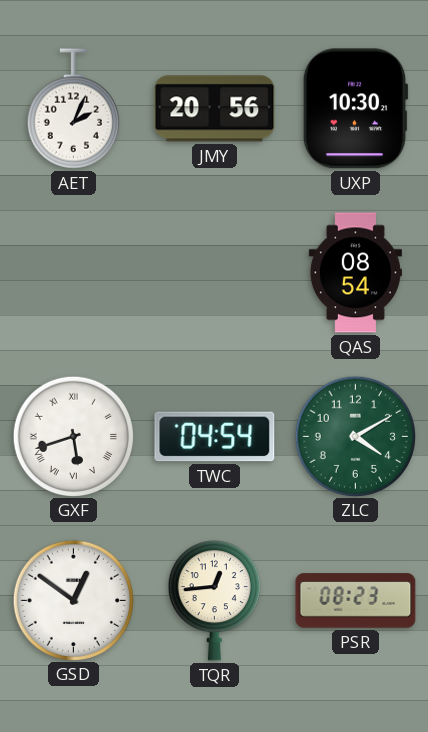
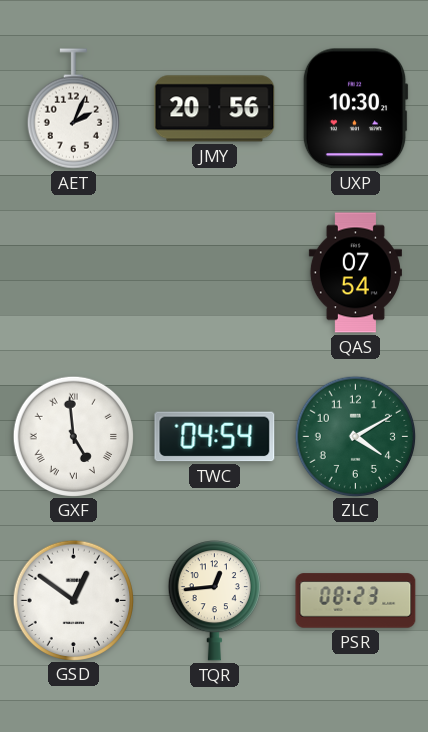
QAS: 08:54 -> 07:54 (355, 273)
GXF: 5:42 -> 4:59 (73, 436)
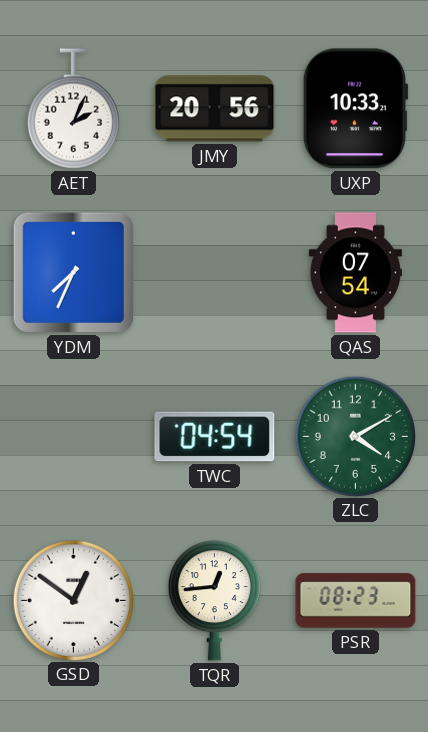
UXP: 10:30 -> 10:33 (355, 109)
YDM: none -> 7:34 (73, 272)
GXF: 4:59 -> none (73, 436)
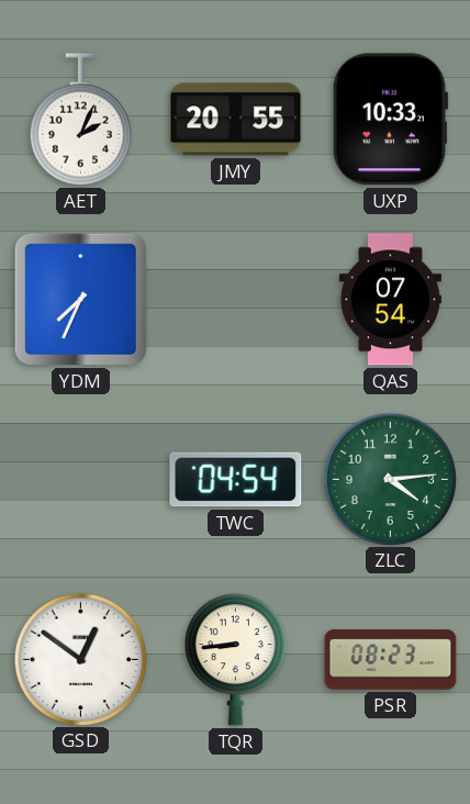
JMY: 20:56 -> 20:55 (236, 120)
ZLC: 4:10 -> 4:14 (390, 479)
TQR: 12:44 -> 8:44 (235, 660)
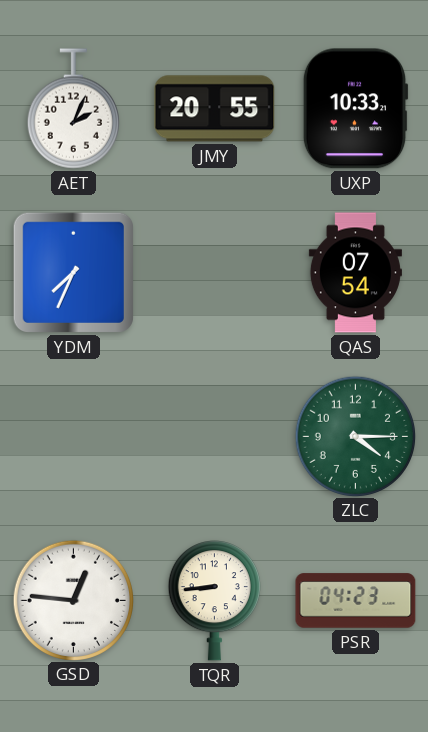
TWC: 04:54 -> none (236, 480)
ZLC: 4:14 -> 4:15 (355, 436)
GSD: 12:51 -> 12:46 (73, 600)
PSR: 08:23 -> 04:23 (356, 601)
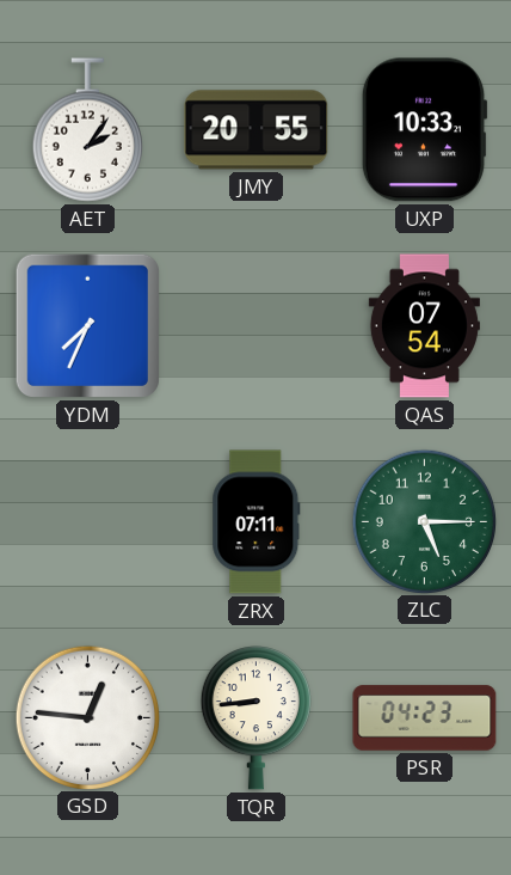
AET: 2:04 -> 2:06 (87, 130)
ZRX: none -> 07:11 (257, 522)
ZLC: 4:15 -> 5:15 (424, 521)
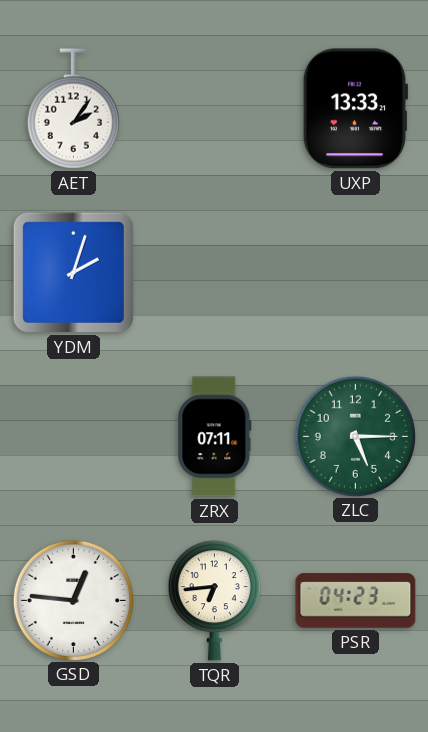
JMY: 20:55 -> none (257, 130)
UXP: 10:33 -> 13:33 (355, 109)
YDM: 7:34 -> 2:03 (73, 272)
QAS: 07:54 -> none (424, 326)
TQR: 8:44 -> 6:44 (214, 601)
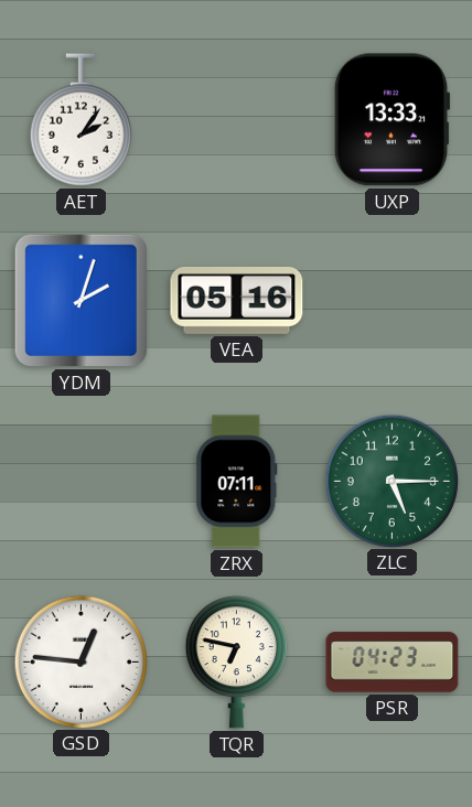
VEA: none -> 05:16 (237, 300)
TQR: 6:44 -> 6:47 (236, 663)
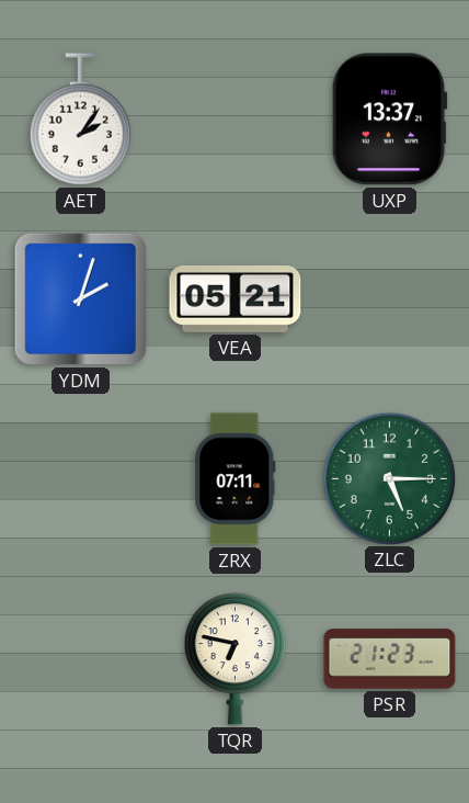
UXP: 13:33 -> 13:37 (389, 120)
VEA: 05:16 -> 05:21 (236, 298)
GSD: 12:46 -> none (81, 661)
PSR: 04:23 -> 21:23 (390, 659)
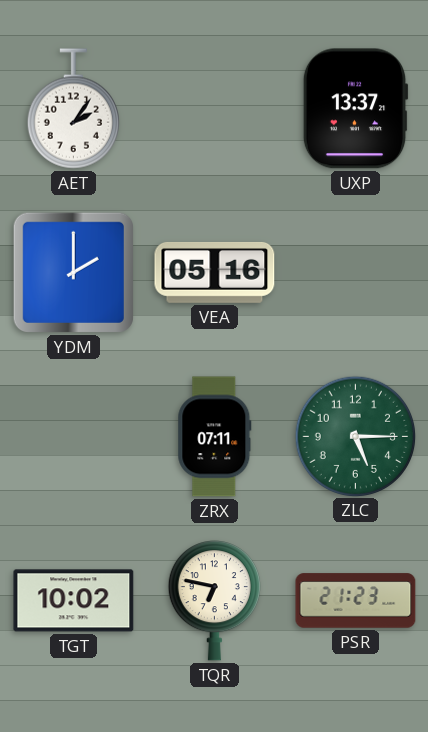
YDM: 2:03 -> 2:00 (73, 272)
VEA: 05:21 -> 05:16 (215, 272)
TGT: none -> 10:02 (74, 601)
